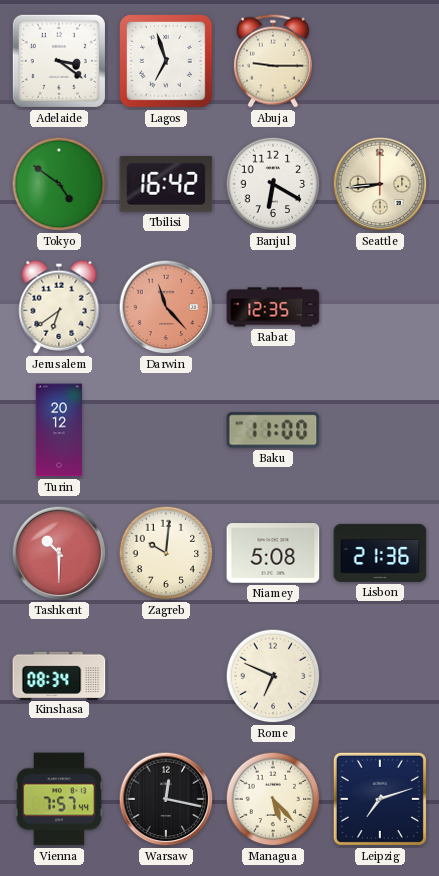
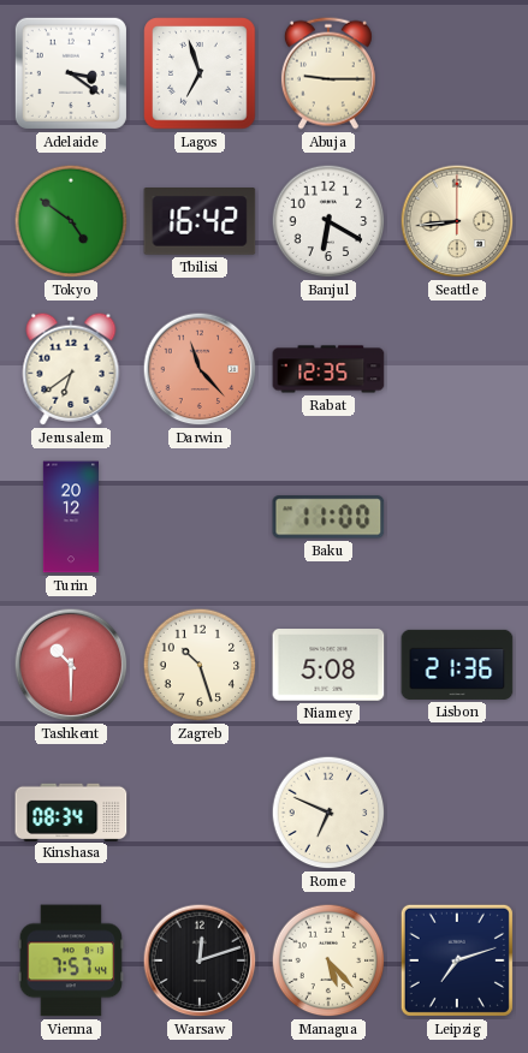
Zagreb: 10:01 -> 10:27 (200, 665)
Warsaw: 12:17 -> 12:12 (200, 960)
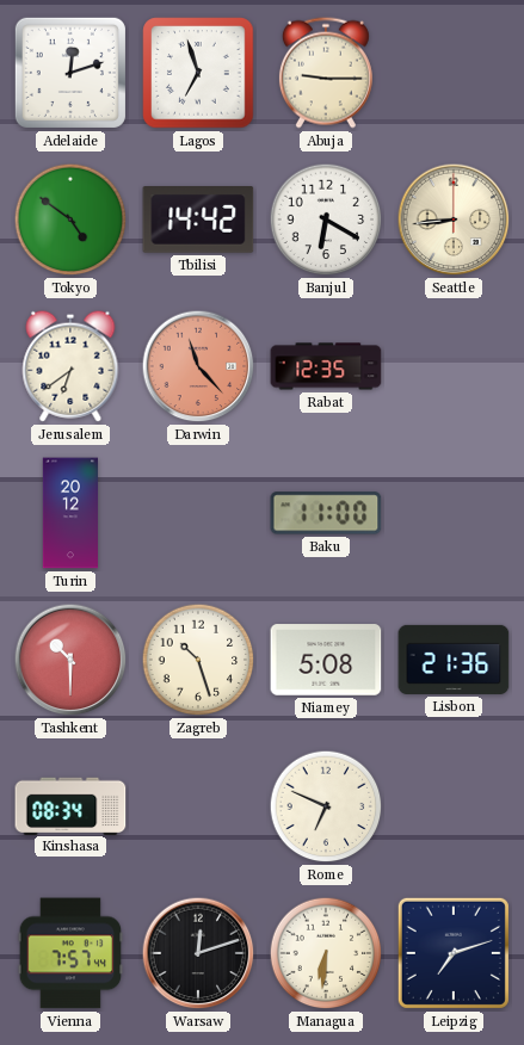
Adelaide: 3:21 -> 12:12 (70, 73)
Tbilisi: 16:42 -> 14:42 (198, 221)
Managua: 5:23 -> 6:31 (326, 953)
